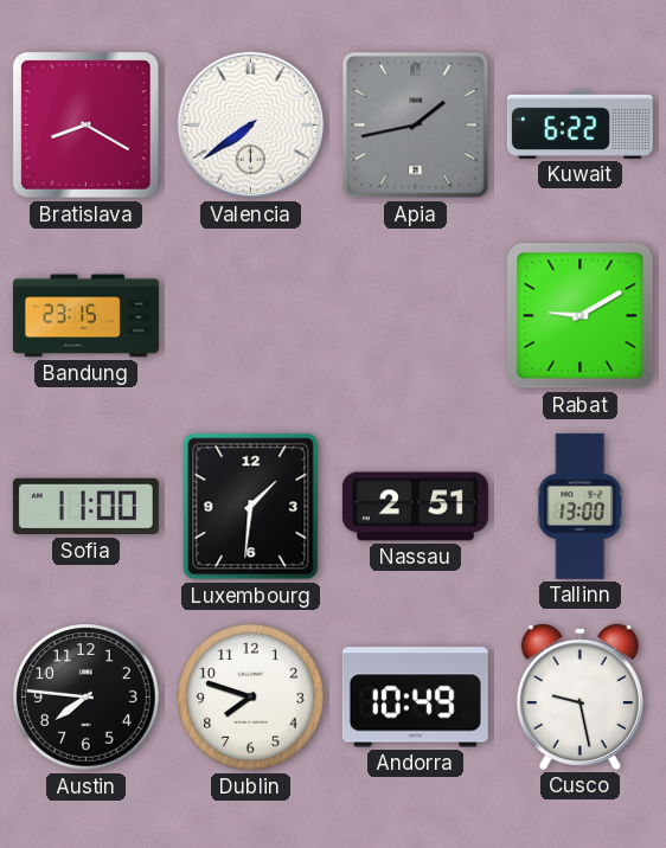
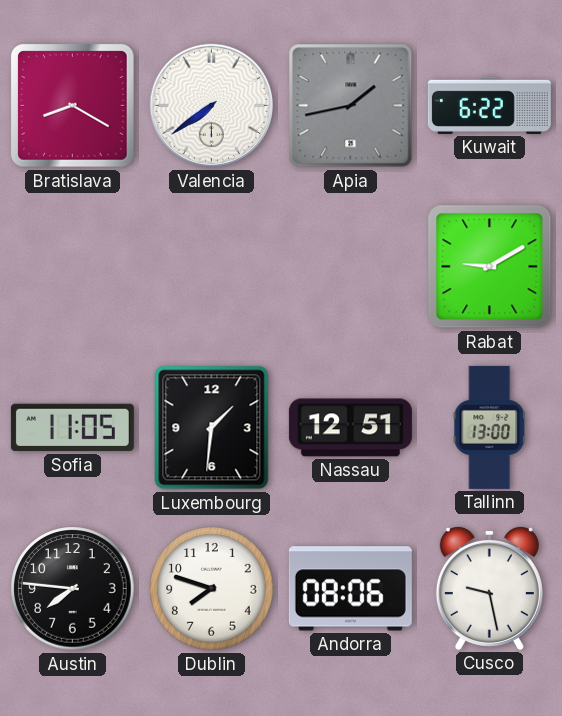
Bandung: 23:15 -> none (85, 316)
Sofia: 11:00 -> 11:05 (72, 428)
Nassau: 2:51 -> 12:51 (350, 428)
Andorra: 10:49 -> 08:06 (350, 589)
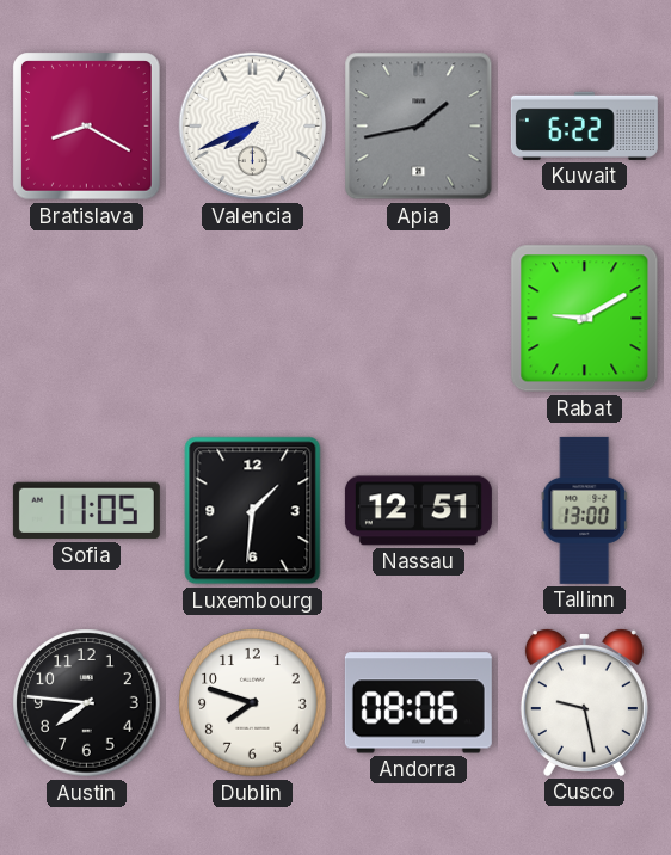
Valencia: 7:39 -> 7:41 (253, 127)
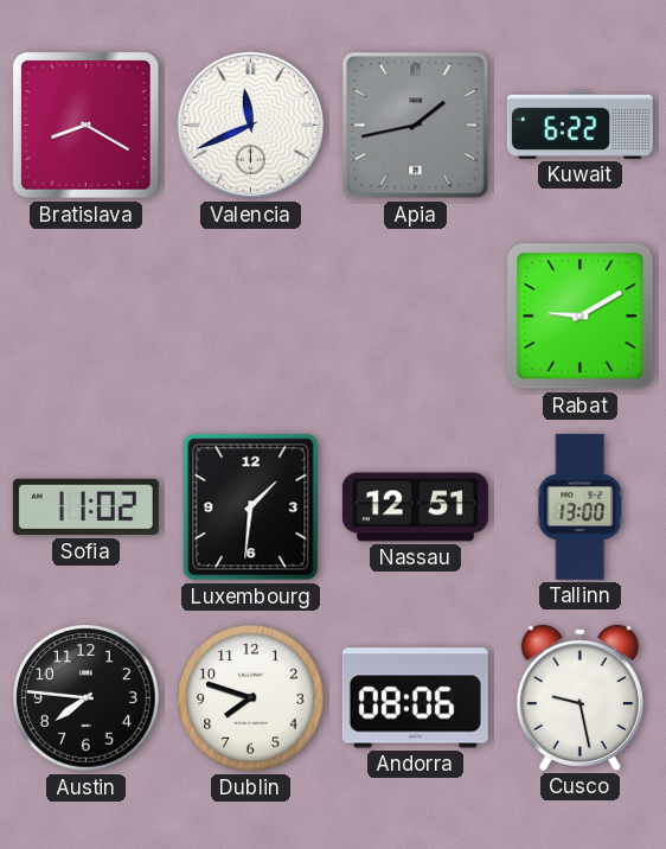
Valencia: 7:41 -> 11:41 (251, 126)
Sofia: 11:05 -> 11:02 (85, 508)
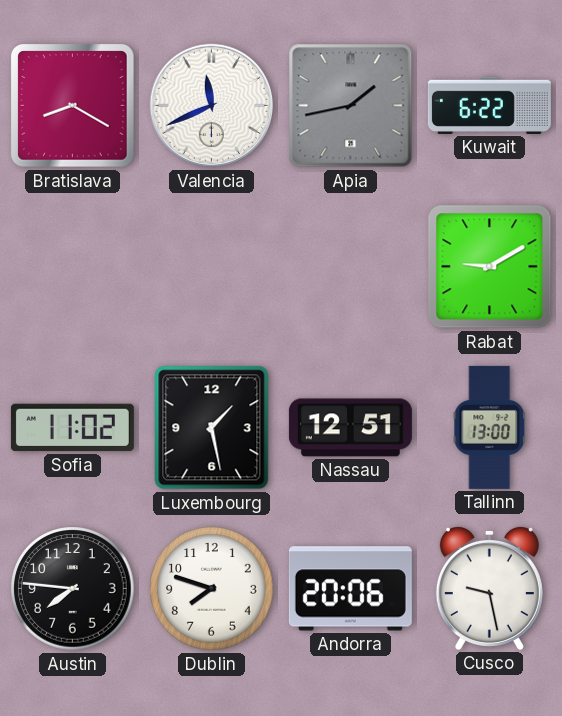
Luxembourg: 1:31 -> 1:28 (212, 428)
Andorra: 08:06 -> 20:06 (350, 589)
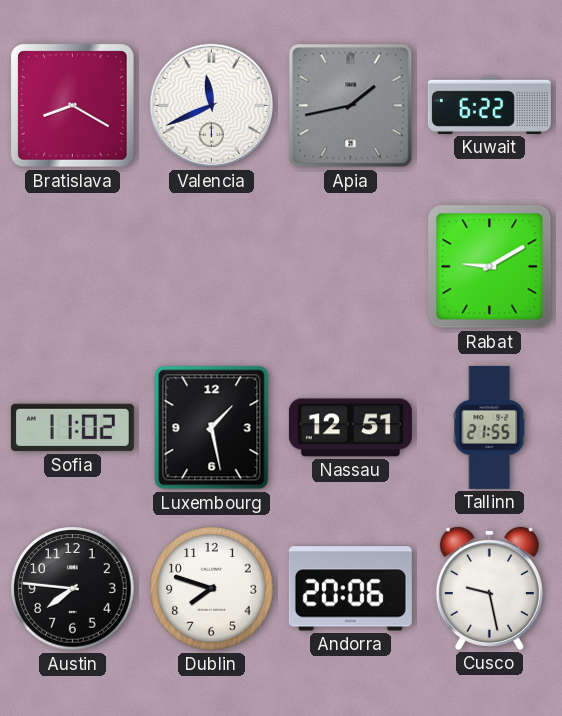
Tallinn: 13:00 -> 21:55 (490, 427)
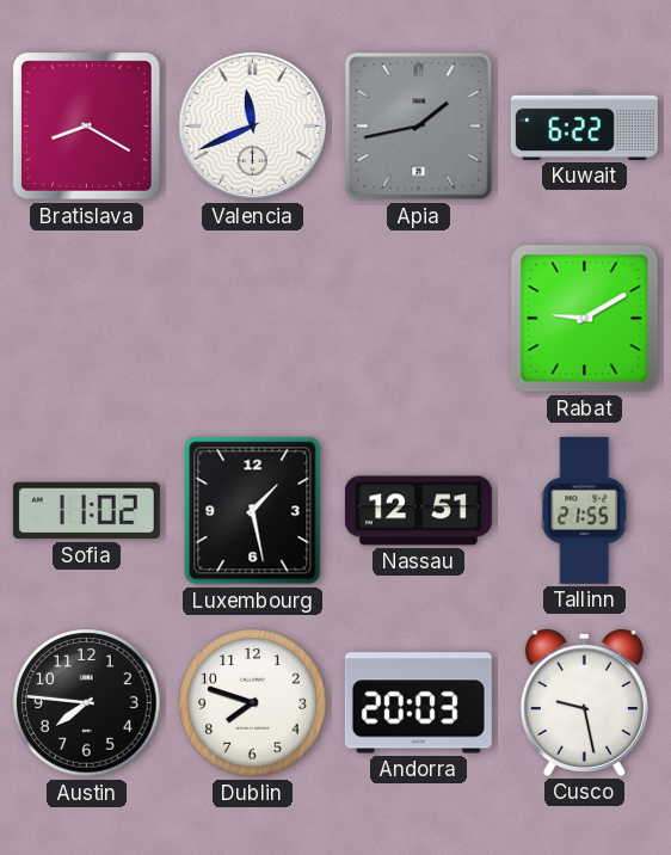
Andorra: 20:06 -> 20:03 (418, 703)
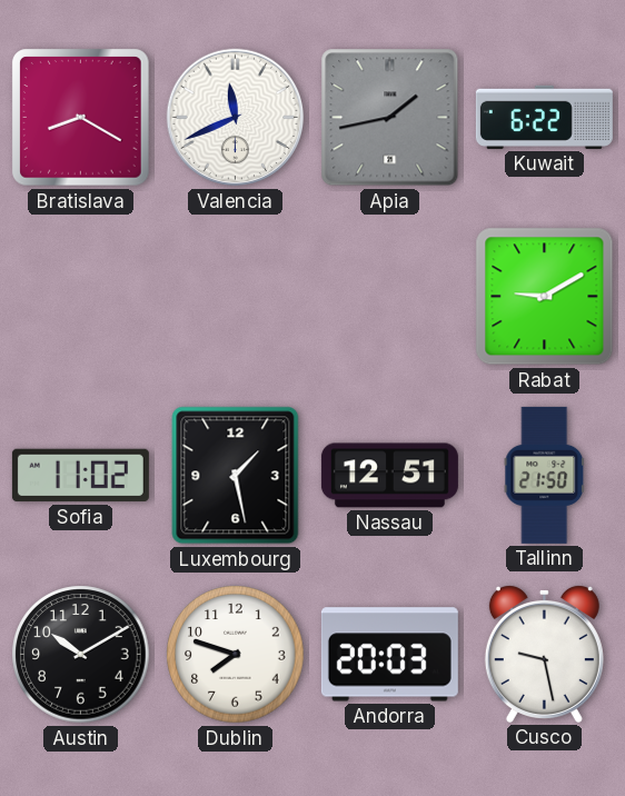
Tallinn: 21:55 -> 21:50 (545, 475)
Austin: 7:46 -> 10:10 (81, 655)
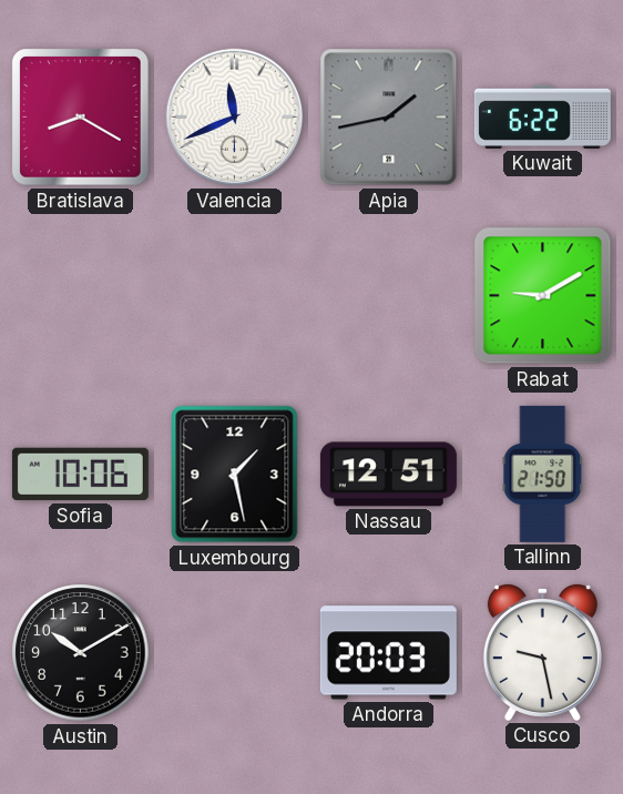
Sofia: 11:02 -> 10:06 (80, 475)
Dublin: 7:48 -> none (236, 655)
